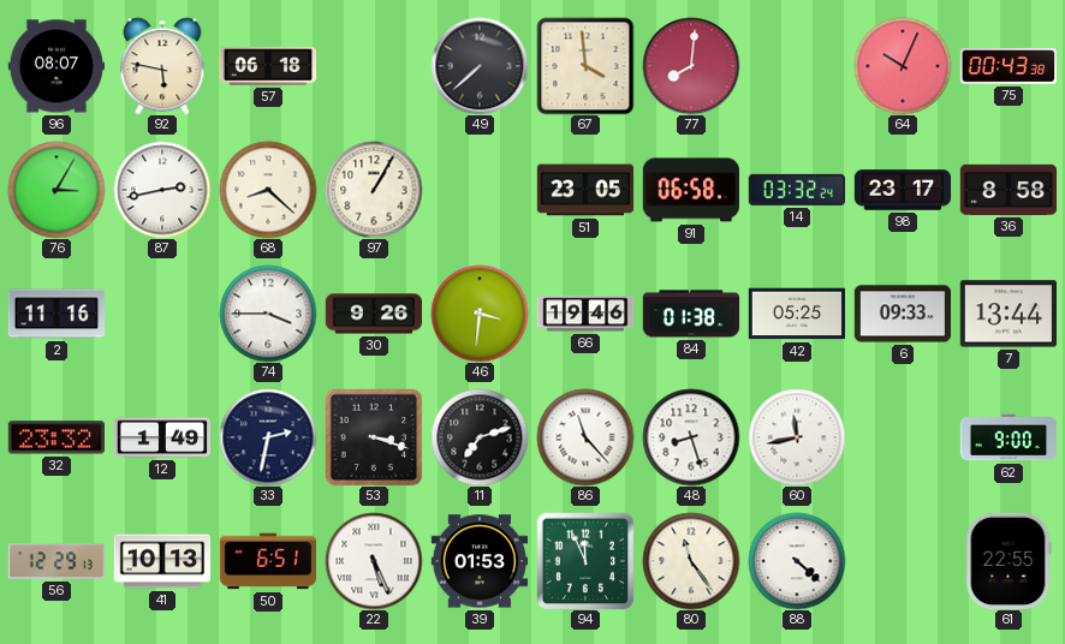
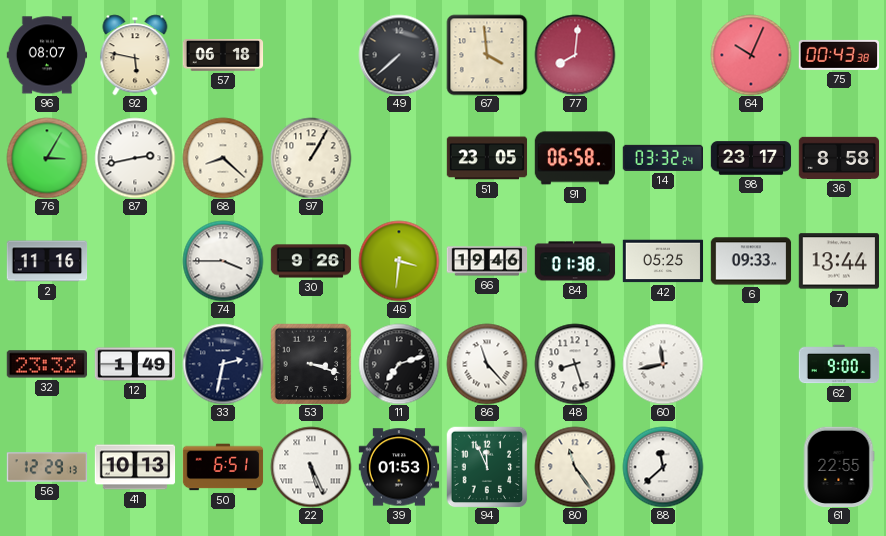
88: 4:22 -> 11:38 (663, 467)
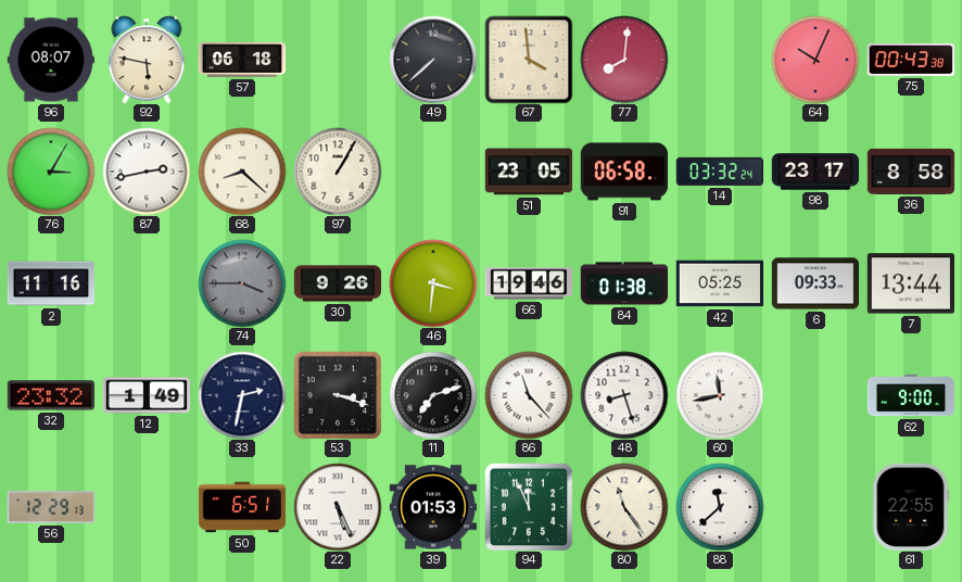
74 dial: white -> grey (242, 283)
41: 10:13 -> none (135, 467)
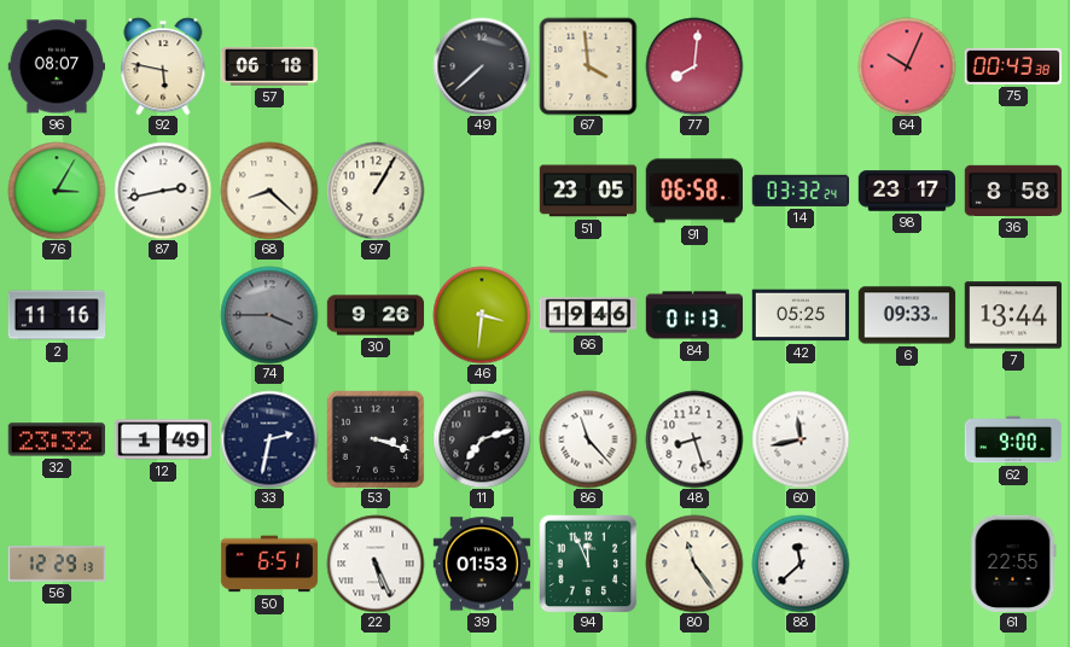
84: 01:38 -> 01:13 (694, 315)
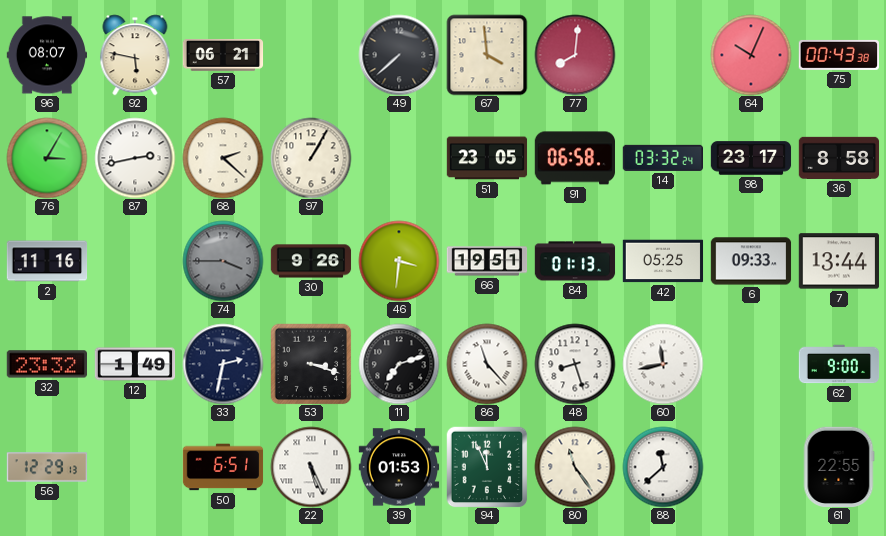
57: 06:18 -> 06:21 (223, 55)
68: 8:22 -> 2:22 (223, 158)
66: 19:46 -> 19:51 (487, 261)
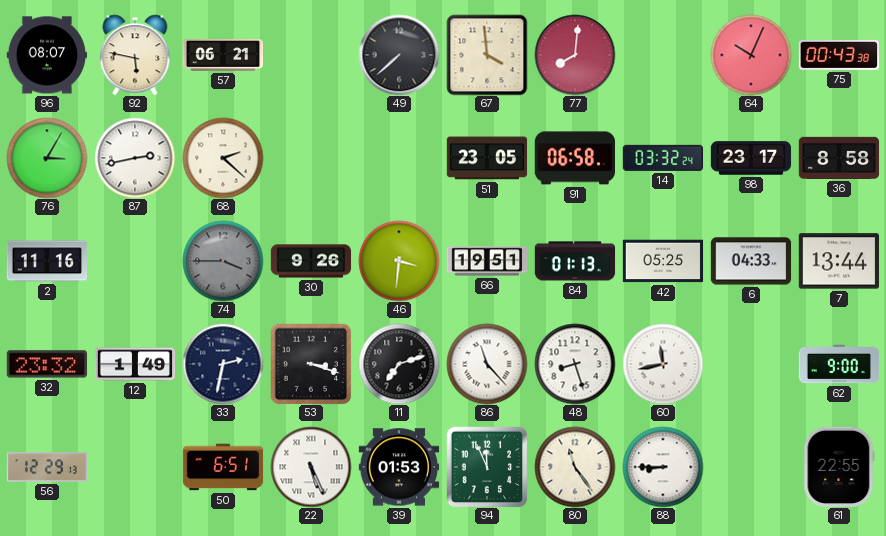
97: 1:05 -> none (311, 158)
6: 09:33 -> 04:33 (751, 261)
88: 11:38 -> 8:45 (663, 467)
